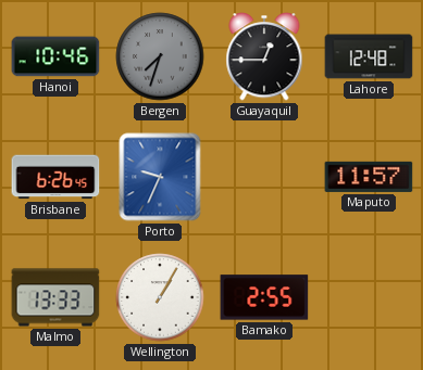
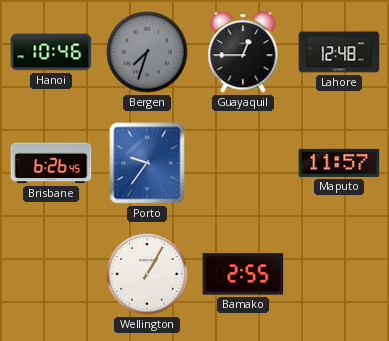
Porto: 9:34 -> 9:36 (147, 163)
Malmo: 13:33 -> none (55, 297)
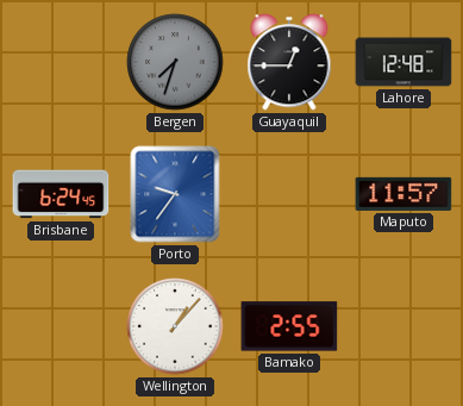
Hanoi: 10:46 -> none (51, 52)
Brisbane: 6:26 -> 6:24 (61, 194)
Wellington: 1:05 -> 1:07 (175, 326)
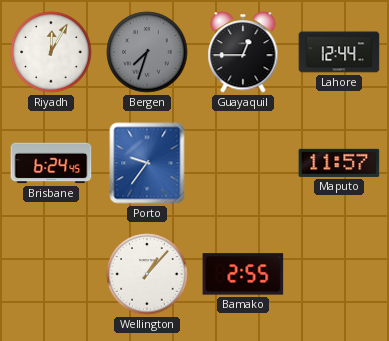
Riyadh: none -> 12:05 (51, 52)
Lahore: 12:48 -> 12:44 (339, 52)
